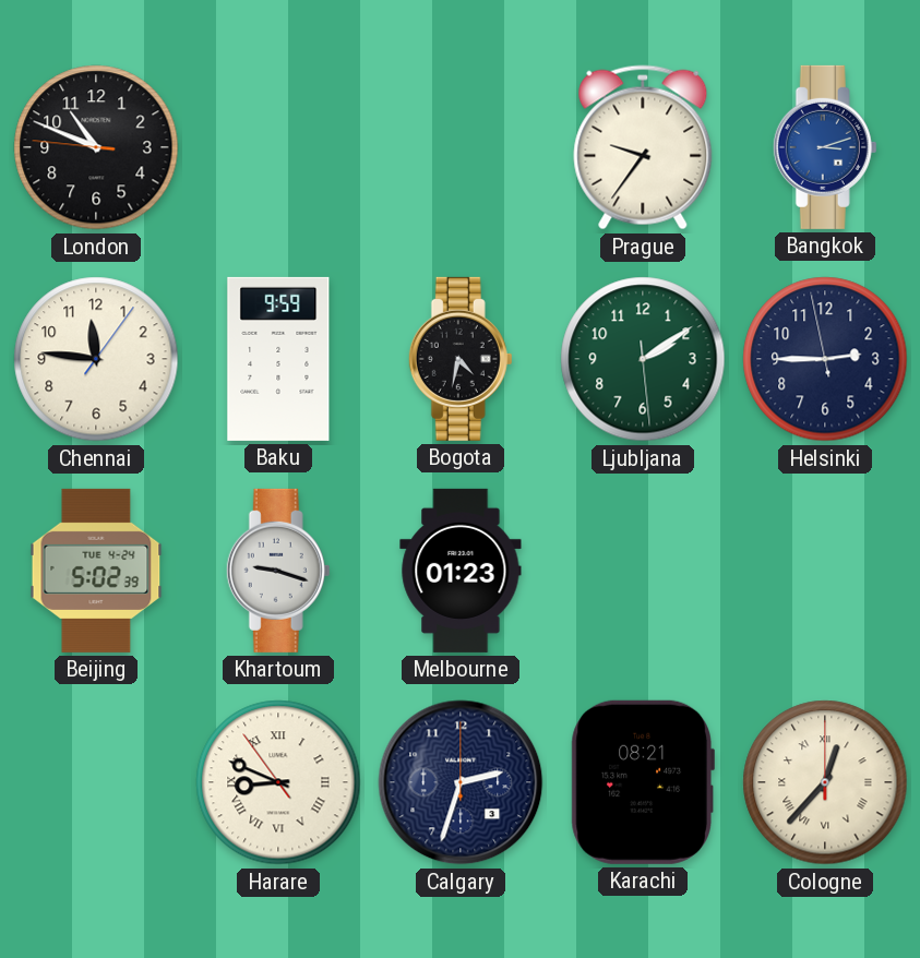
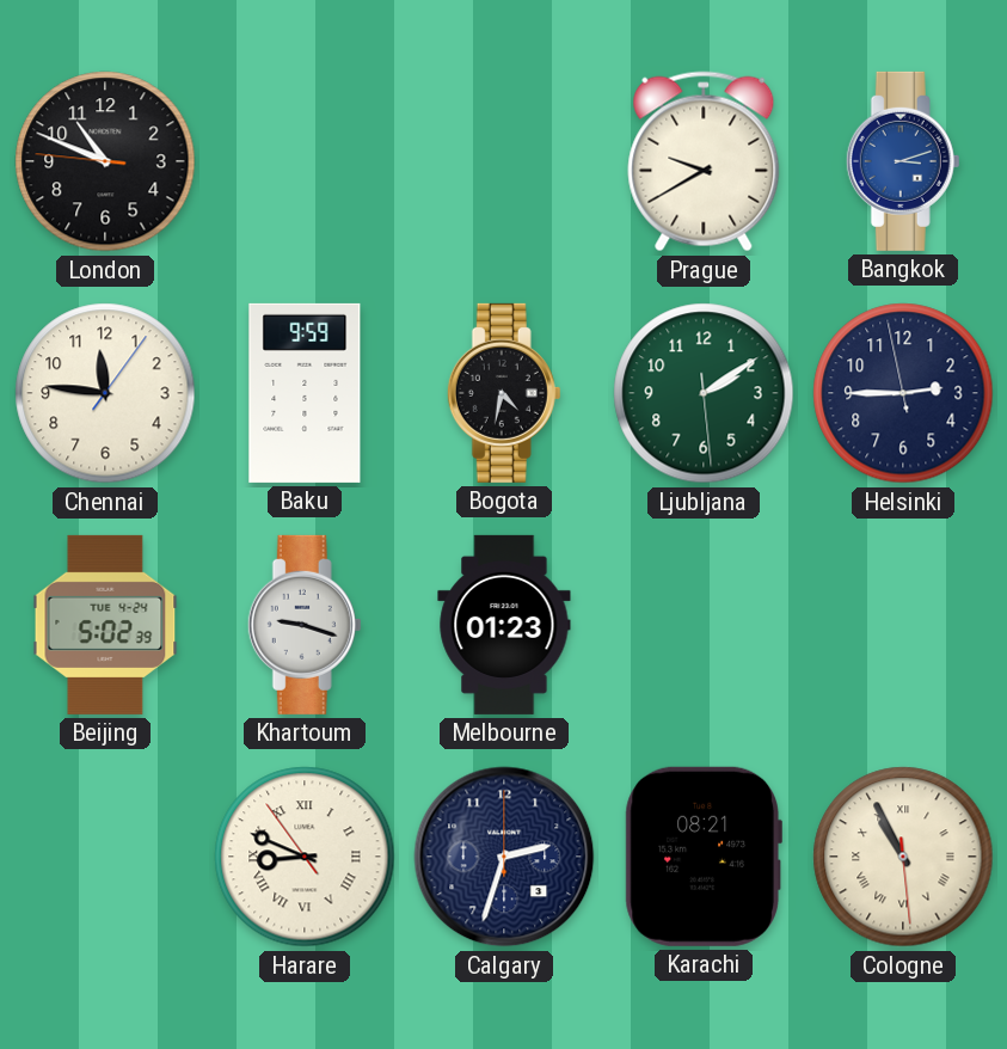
Prague: 9:36 -> 9:40 (704, 161)
Cologne: 12:37 -> 10:55 (903, 857)
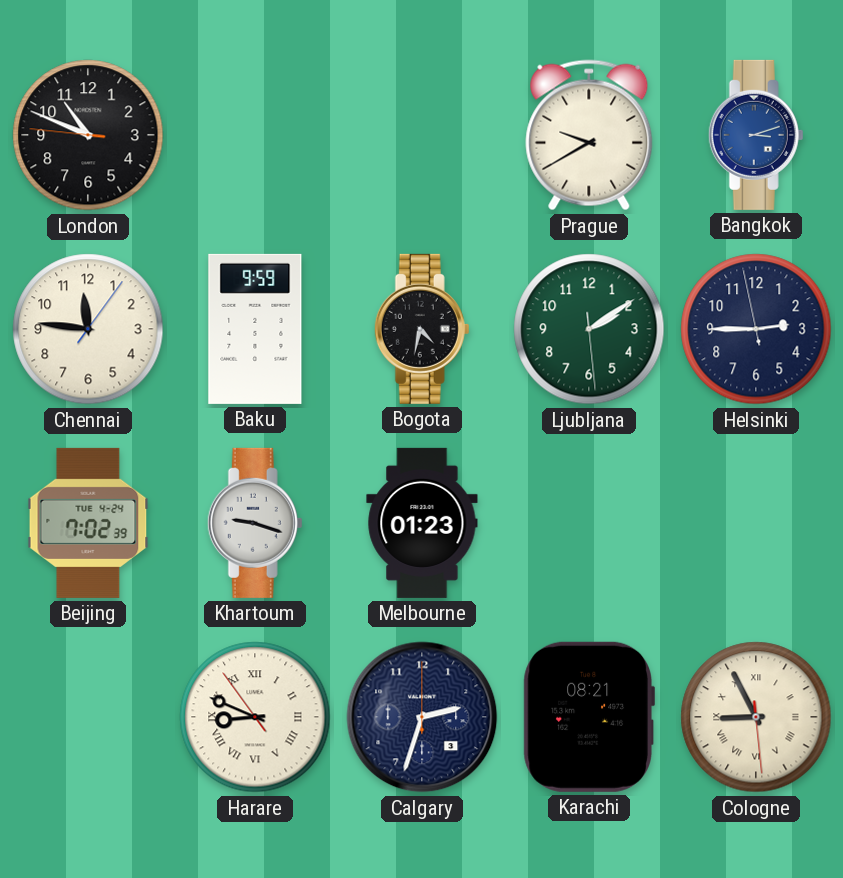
Beijing: 5:02 -> 7:02 (88, 523)
Cologne: 10:55 -> 8:55 (756, 717)
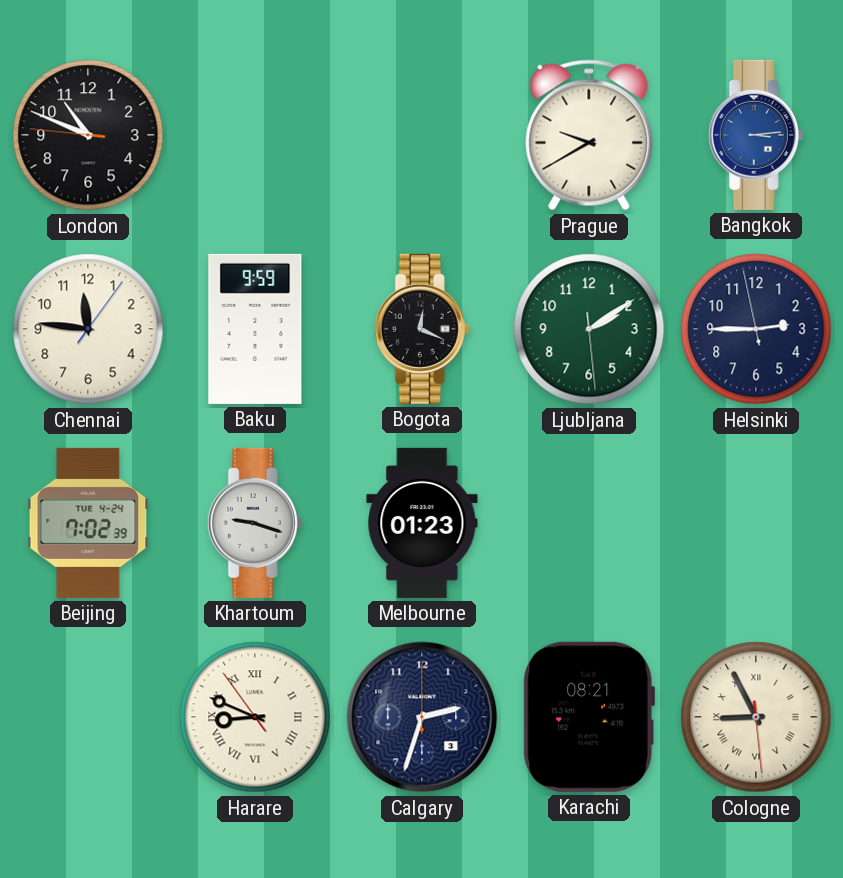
Bangkok: 3:12 -> 3:14 (756, 135)
Bogota: 4:32 -> 12:19 (422, 329)
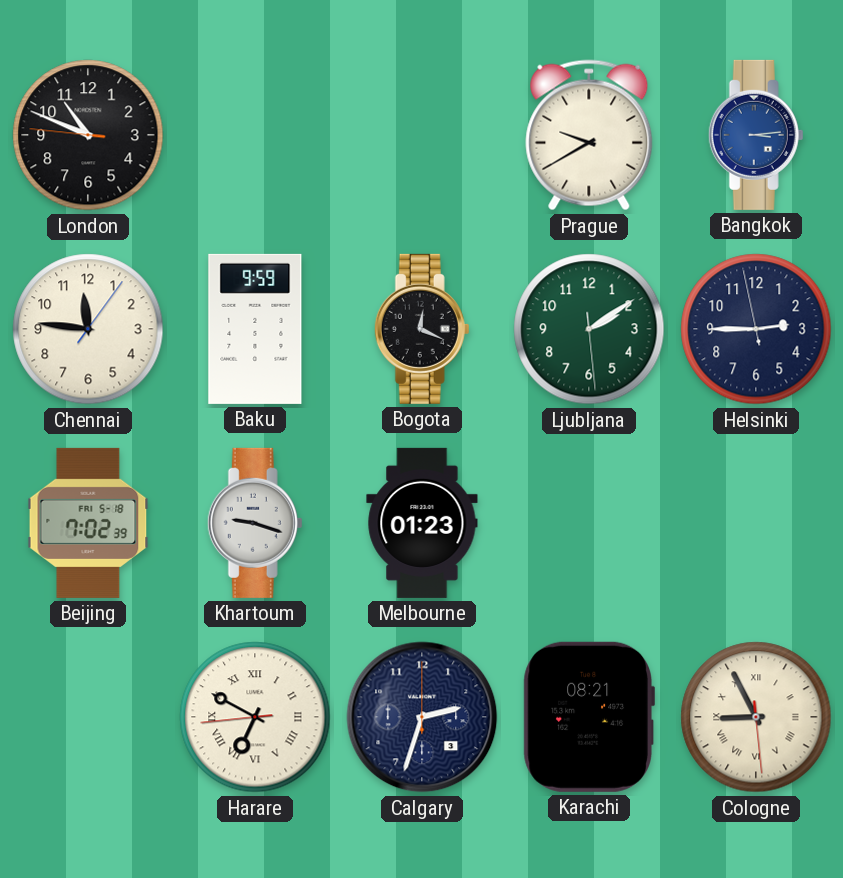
Beijing date: TUE 4-24 -> FRI 5-18 (88, 523)
Harare: 8:48 -> 6:49 (255, 717)
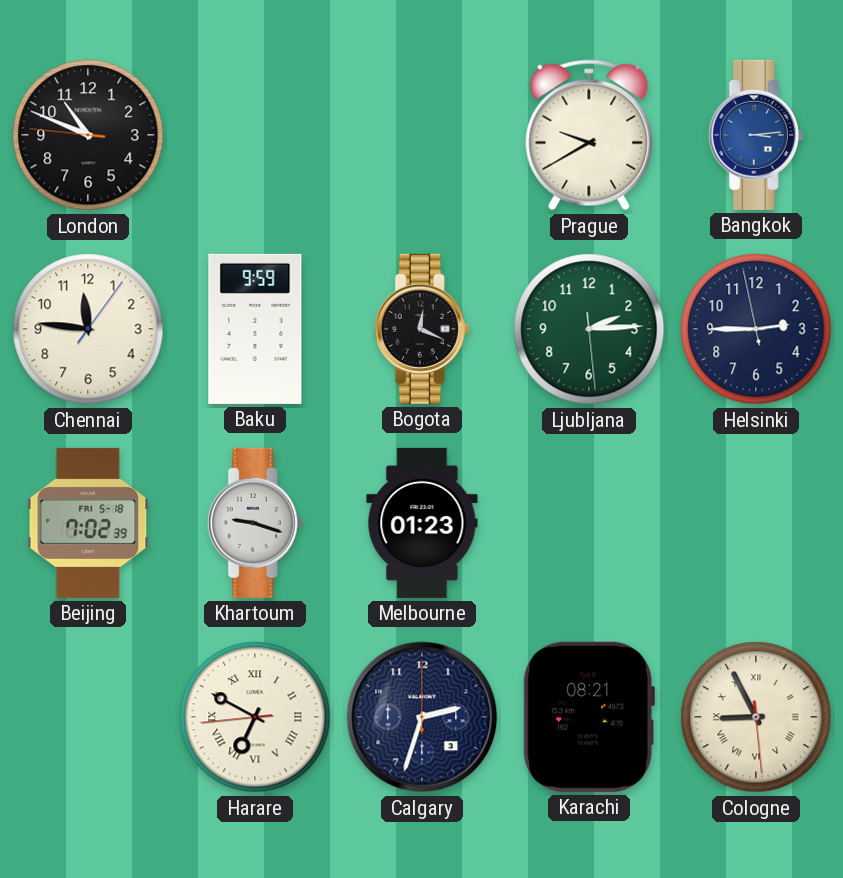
Ljubljana: 2:09 -> 2:14 (589, 329)
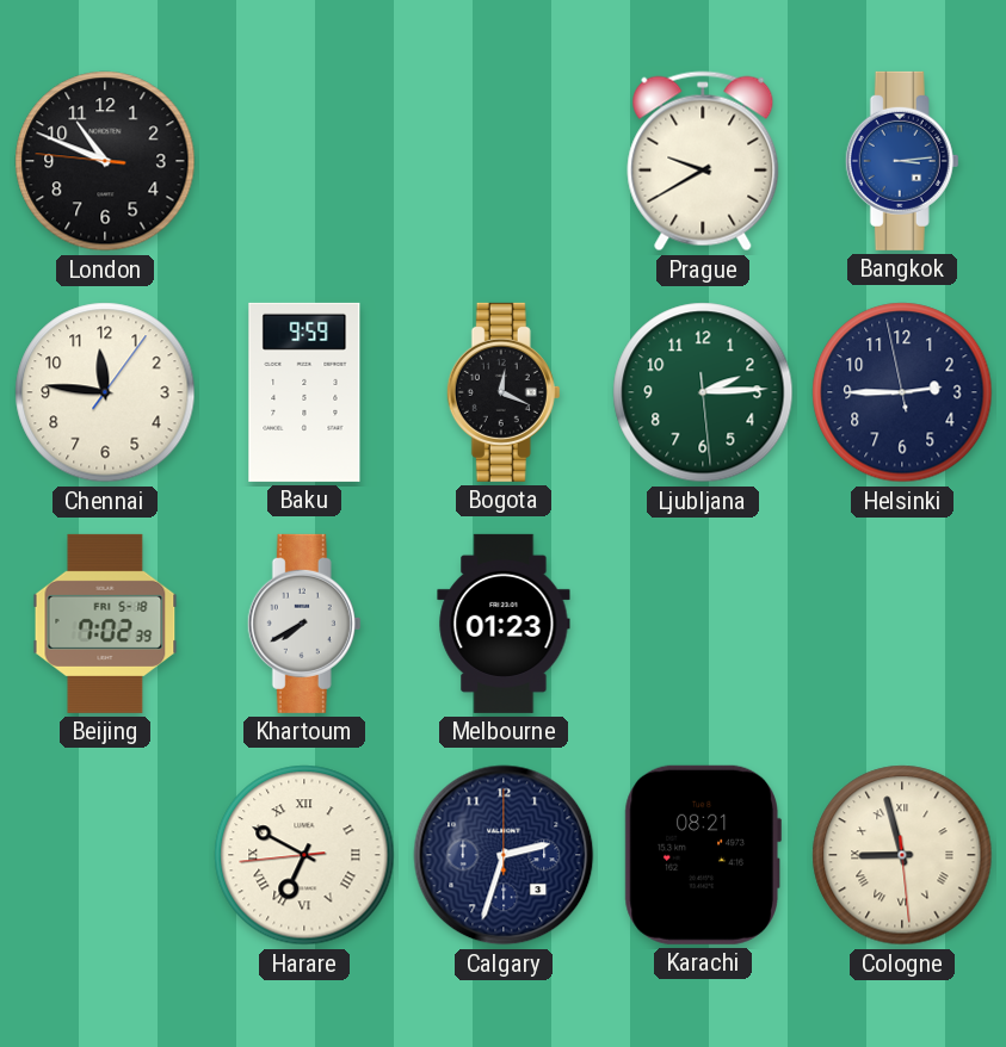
Khartoum: 9:18 -> 7:40 (304, 624)
Cologne: 8:55 -> 8:57 (902, 855)
